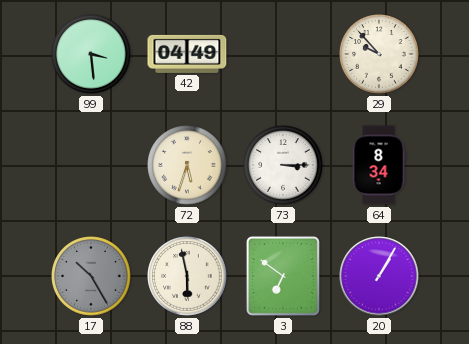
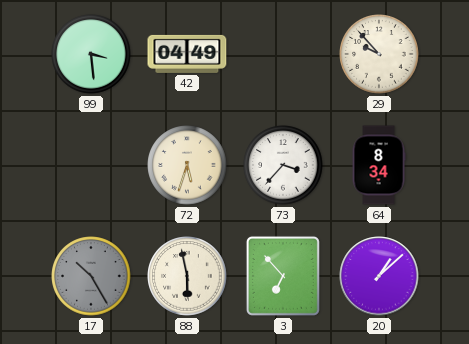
73: 3:15 -> 3:37 (283, 165)
3: 6:51 -> 6:53 (283, 276)
20: 1:05 -> 1:08 (379, 276)
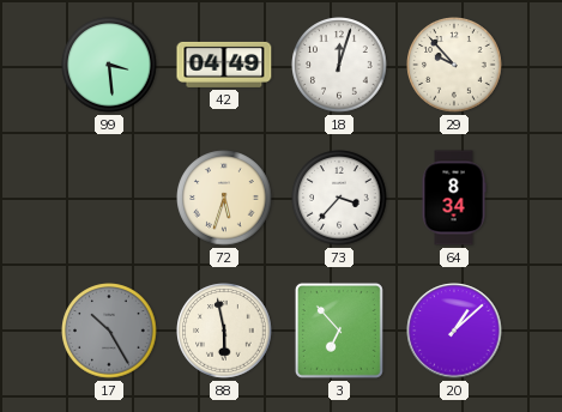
18: none -> 12:03 (339, 65)
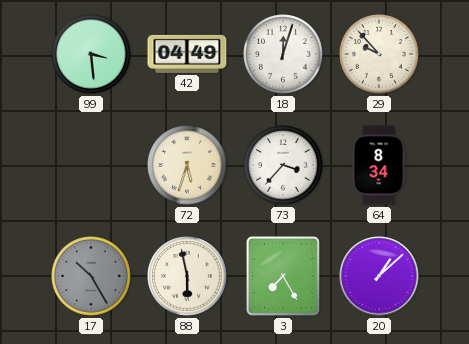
3: 6:53 -> 7:25 (283, 276)
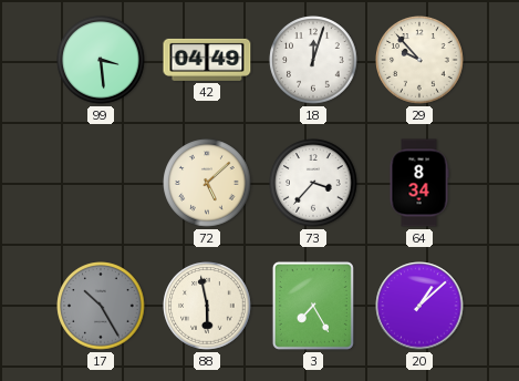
72: 5:33 -> 5:08 (207, 183)
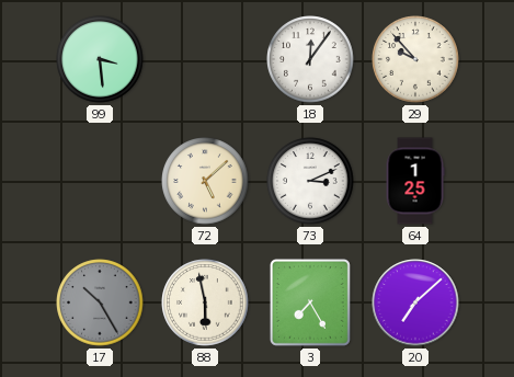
42: 04:49 -> none (207, 60)
18: 12:03 -> 12:06 (310, 59)
73: 3:37 -> 3:11 (310, 181)
64: 8:34 -> 1:25 (415, 181)
20: 1:08 -> 7:08 (415, 302)
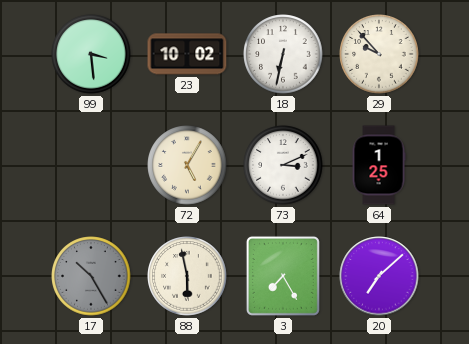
23: none -> 10:02 (187, 54)
18: 12:06 -> 6:32 (283, 54)
72: 5:08 -> 5:05 (187, 165)
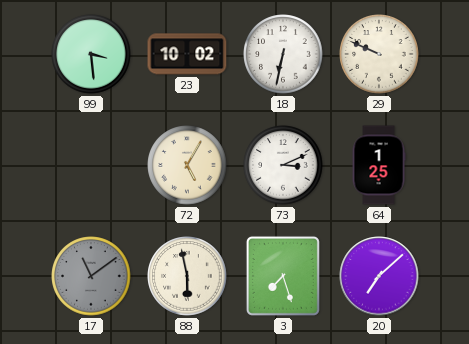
29: 9:53 -> 9:49 (379, 54)
17: 10:25 -> 11:09 (91, 276)
3: 7:25 -> 7:27 (283, 276)
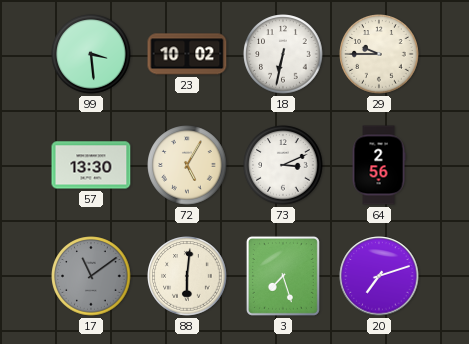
29: 9:49 -> 9:45 (379, 54)
57: none -> 13:30 (91, 165)
64: 1:25 -> 2:56 (379, 165)
88: 5:58 -> 6:01 (187, 276)
20: 7:08 -> 7:12 (379, 276)
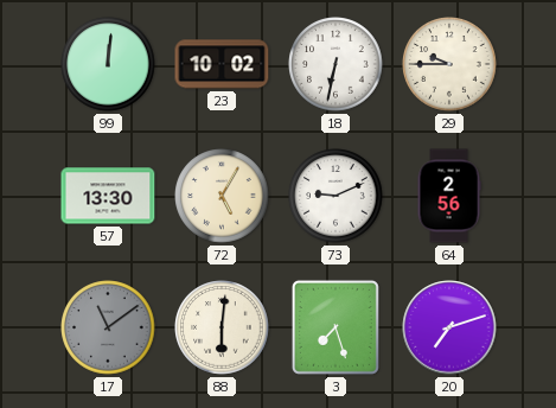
99: 3:29 -> 12:01 (108, 64)
73: 3:11 -> 9:11 (335, 196)
